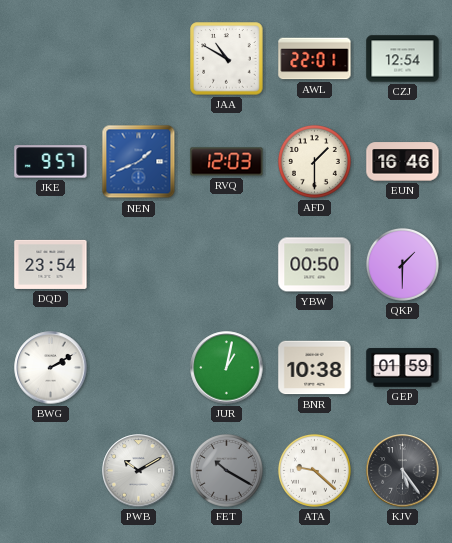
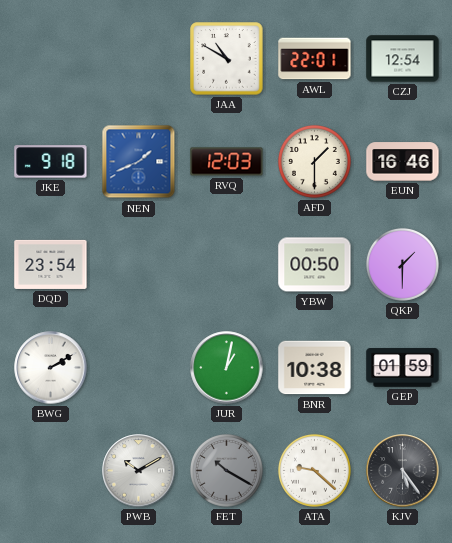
JKE: 9:57 -> 9:18 (51, 162)
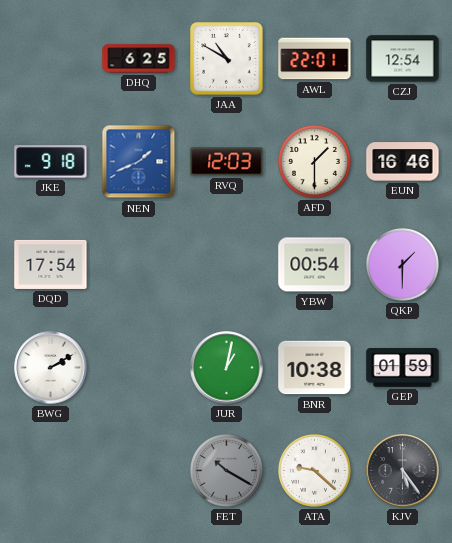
DHQ: none -> 6:25 (139, 59)
DQD: 23:54 -> 17:54 (51, 264)
YBW: 00:50 -> 00:54 (315, 265)
PWB: 10:10 -> none (139, 471)
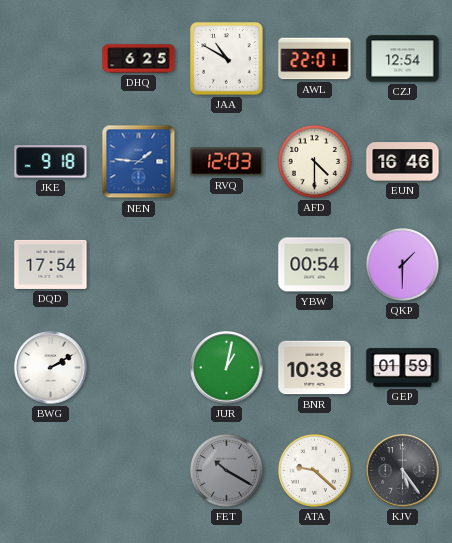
NEN: 1:41 -> 1:46 (139, 162)
AFD: 1:30 -> 4:30 (314, 161)
